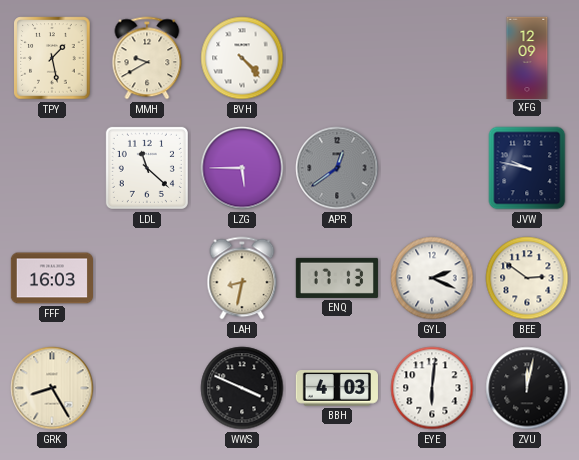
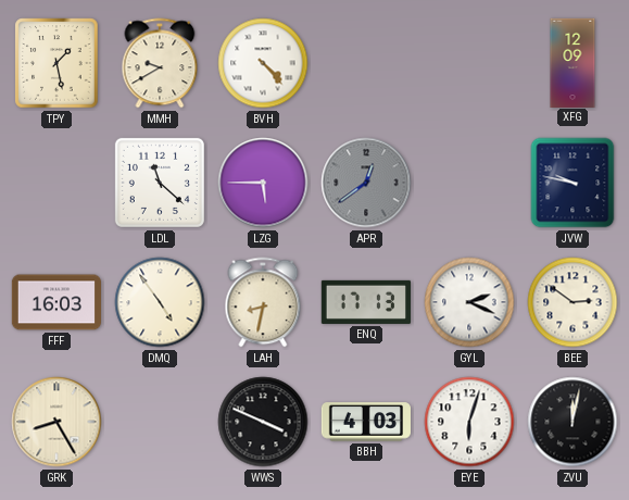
DMQ: none -> 4:54 (160, 302)
EYE: 6:01 -> 6:03 (469, 422)
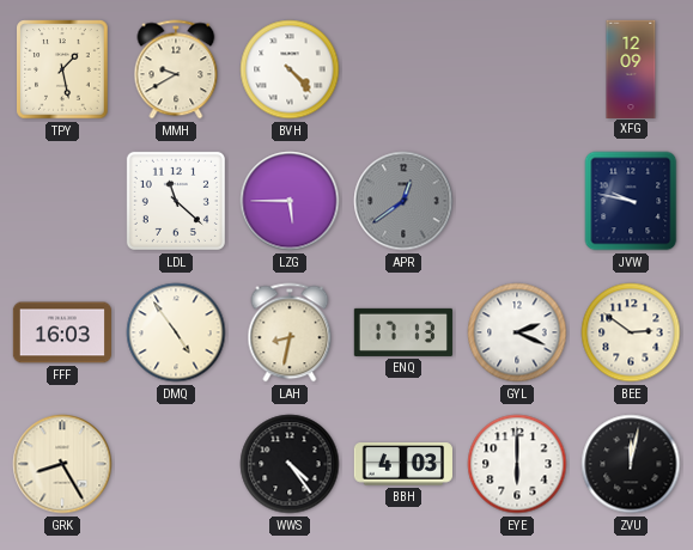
WWS: 3:49 -> 4:24 (290, 464)
EYE: 6:03 -> 6:00 (517, 464)
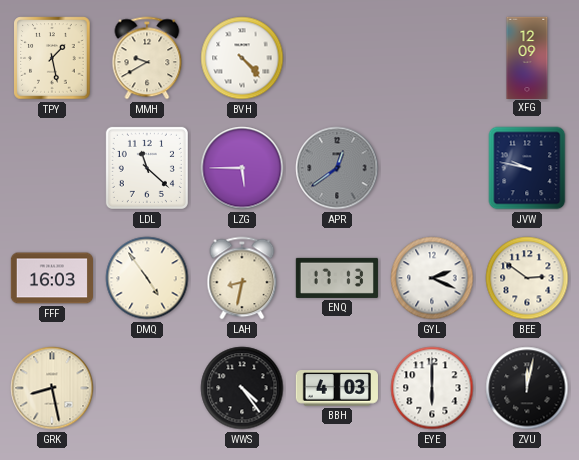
GRK: 8:25 -> 8:28 (52, 388)
